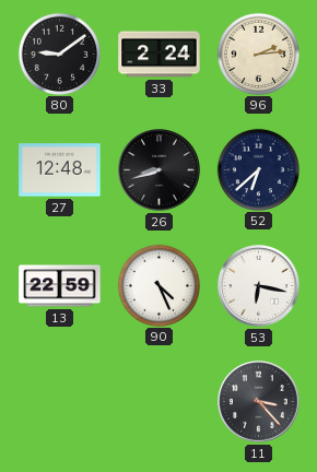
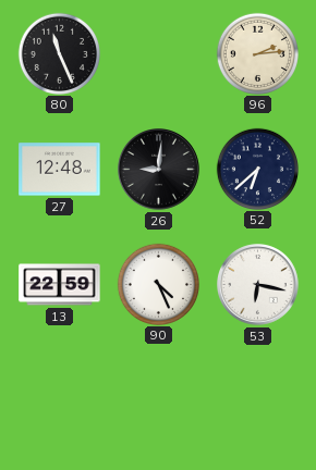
80: 9:09 -> 11:26 (59, 53)
33: 2:24 -> none (160, 55)
26: 8:42 -> 9:01 (159, 170)
11: 3:23 -> none (259, 402)
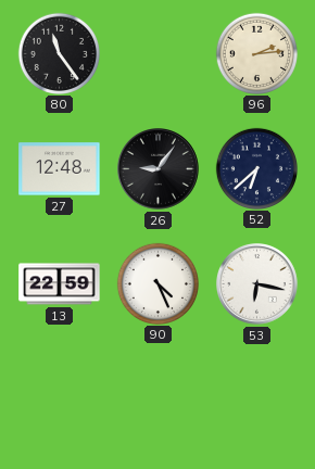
80: 11:26 -> 11:24 (59, 53)
26: 9:01 -> 9:06 (159, 169)
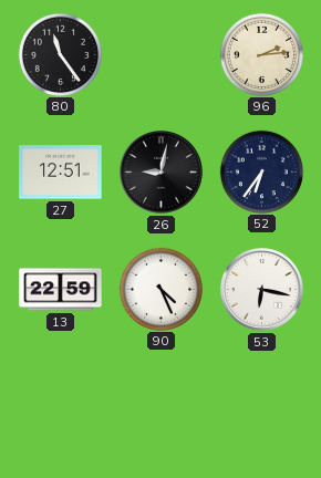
27: 12:48 -> 12:51 (61, 173)
26: 9:06 -> 9:02 (162, 173)
52: 6:38 -> 6:36 (261, 172)
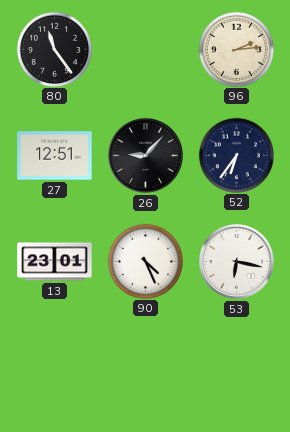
26: 9:02 -> 9:07 (146, 156)
13: 22:59 -> 23:01 (55, 262)
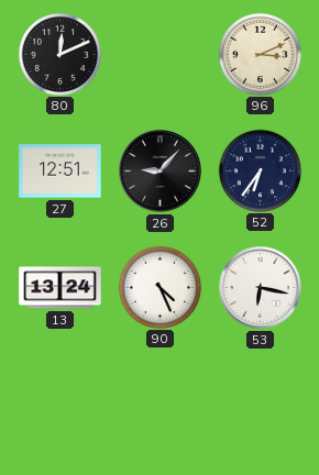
80: 11:24 -> 12:11 (59, 54)
96: 2:14 -> 3:11 (260, 54)
13: 23:01 -> 13:24 (61, 288)
